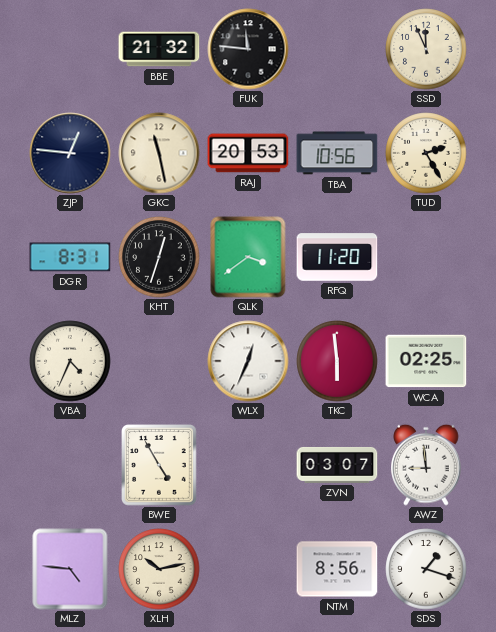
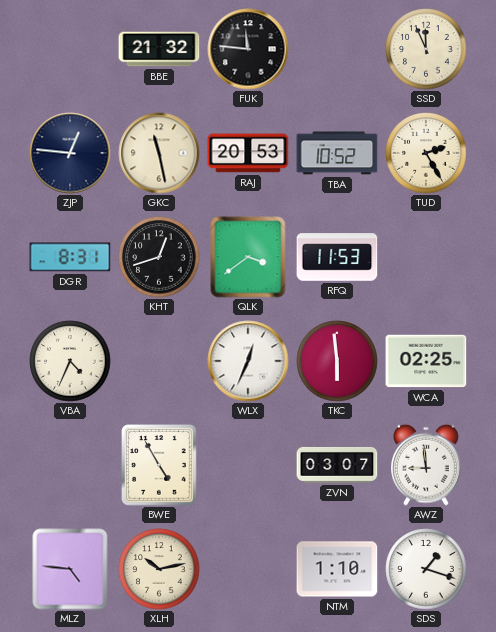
TBA: 10:56 -> 10:52 (337, 153)
KHT: 12:33 -> 12:42 (159, 257)
RFQ: 11:20 -> 11:53 (337, 257)
NTM: 8:56 -> 1:10 (337, 569)
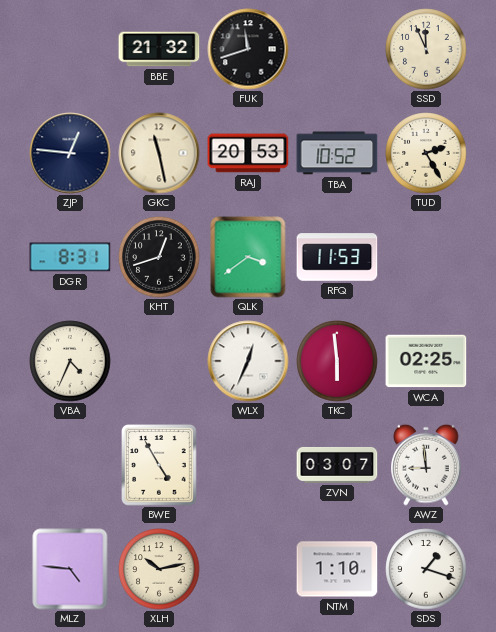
FUK: 11:46 -> 11:42 (248, 49)
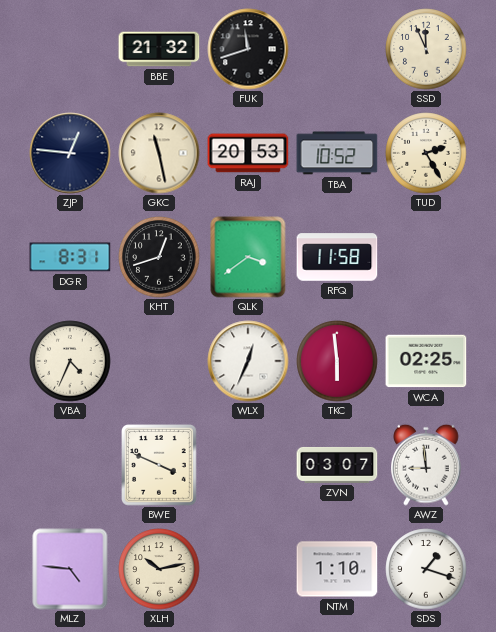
RFQ: 11:53 -> 11:58 (337, 257)
BWE: 4:55 -> 3:49 (159, 465)
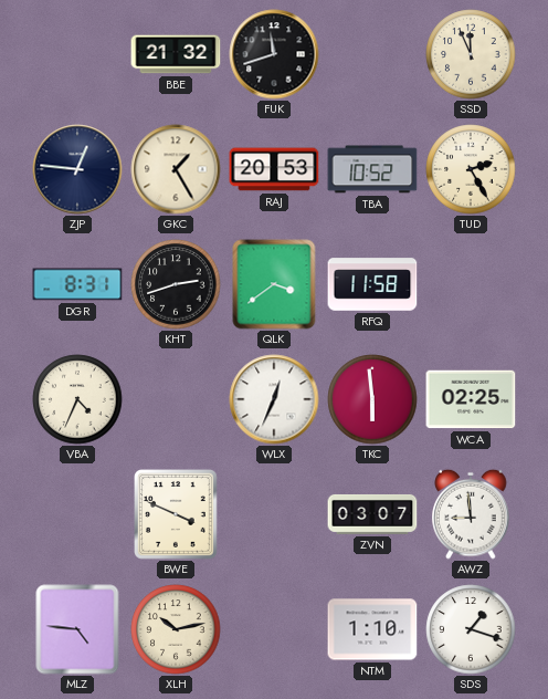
GKC: 11:28 -> 1:25 (176, 169)
KHT: 12:42 -> 2:42 (176, 284)
